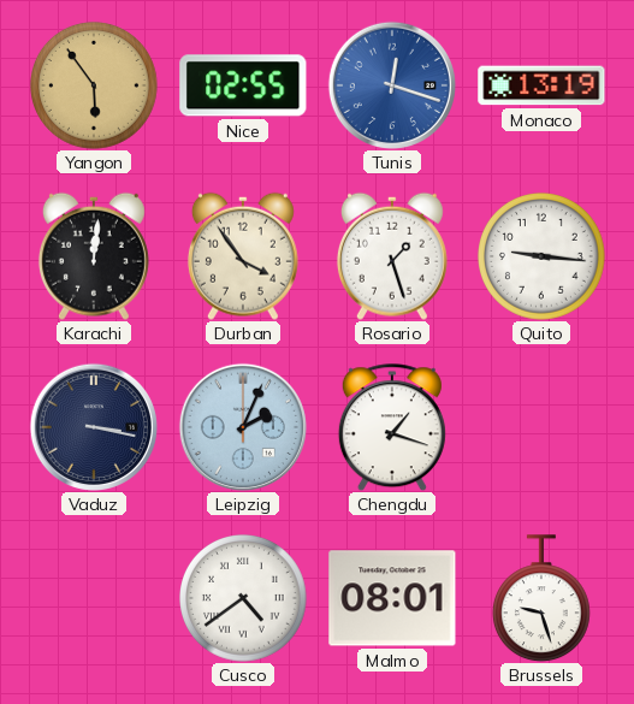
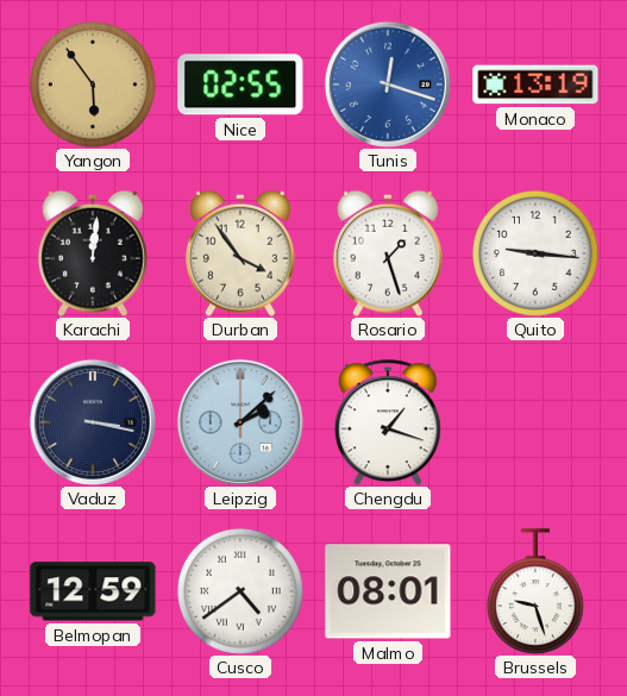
Leipzig: 2:04 -> 2:08 (240, 422)
Belmopan: none -> 12:59 (93, 591)
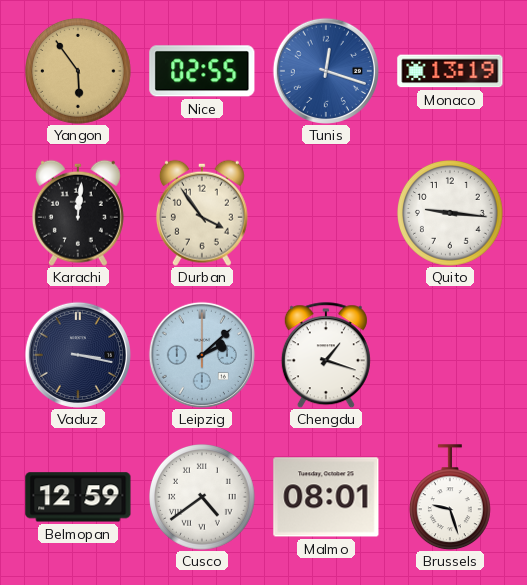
Rosario: 1:27 -> none (388, 253)
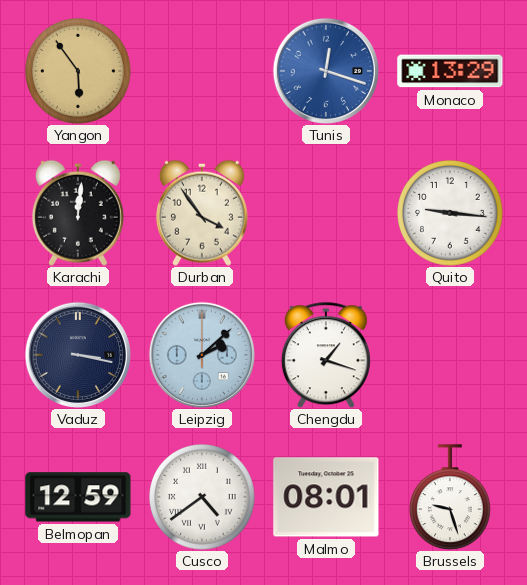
Nice: 02:55 -> none (202, 71)
Monaco: 13:19 -> 13:29 (450, 71)
